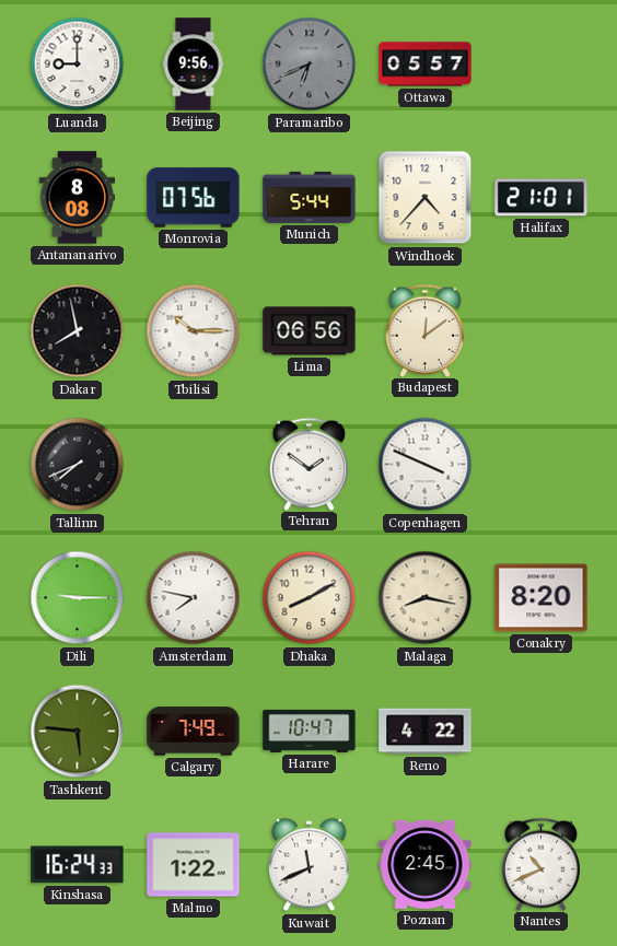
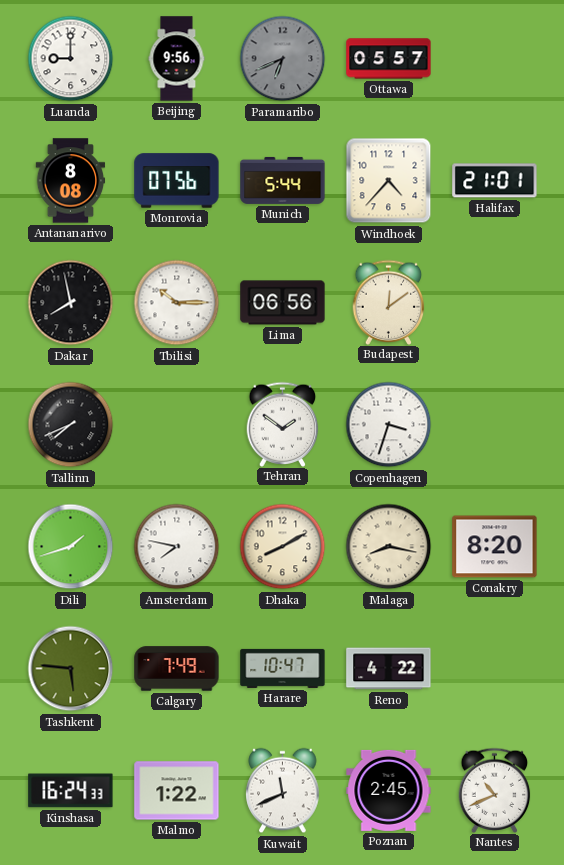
Copenhagen: 3:49 -> 3:33 (389, 425)
Dili: 9:15 -> 1:42 (71, 547)
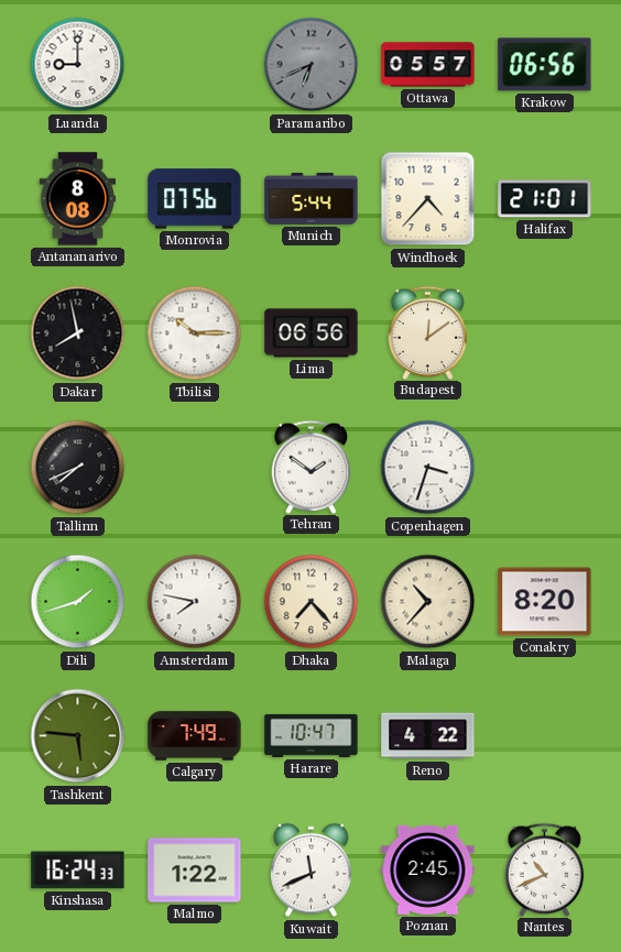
Beijing: 9:56 -> none (177, 59)
Krakow: none -> 06:56 (545, 65)
Dhaka: 8:10 -> 7:23 (312, 602)
Malaga: 8:17 -> 10:37 (428, 602)
